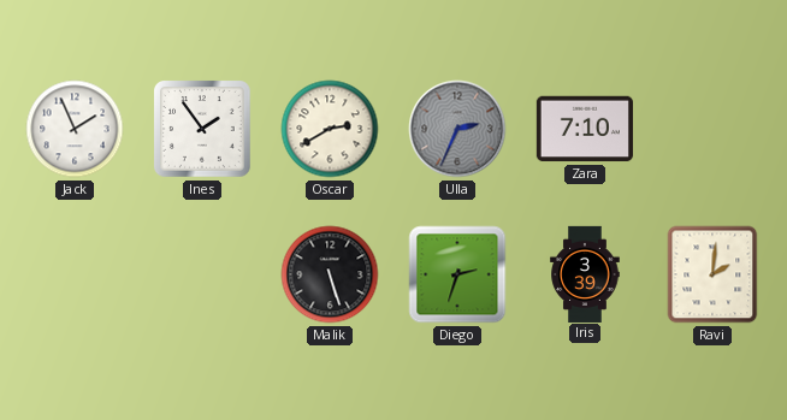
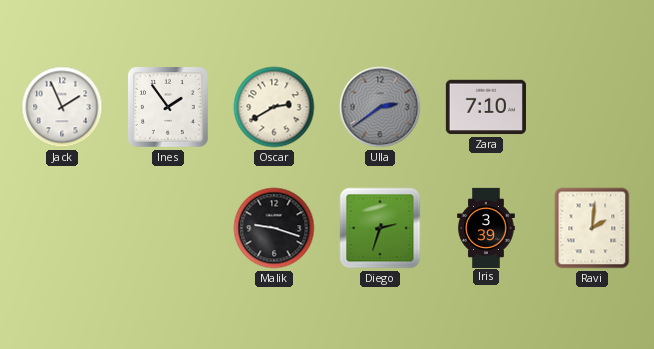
Ulla: 2:34 -> 2:39 (380, 107)
Malik: 5:27 -> 9:18 (274, 228)
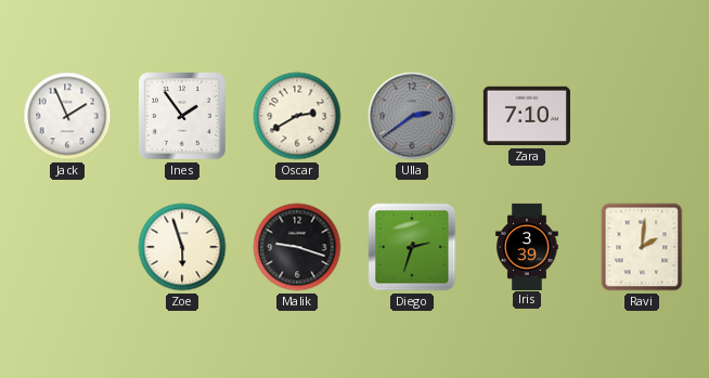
Zoe: none -> 5:57 (182, 247)
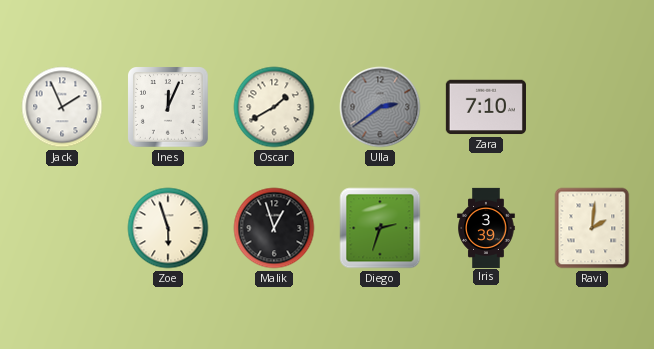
Ines: 1:54 -> 12:04 (169, 108)
Oscar: 2:40 -> 1:40 (274, 107)
Malik: 9:18 -> 12:57 (274, 228)
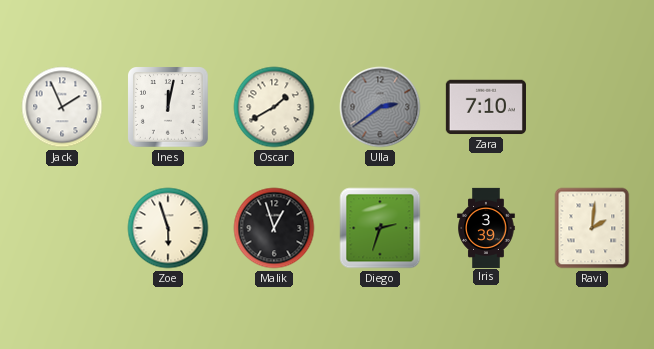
Ines: 12:04 -> 12:02 (169, 108)
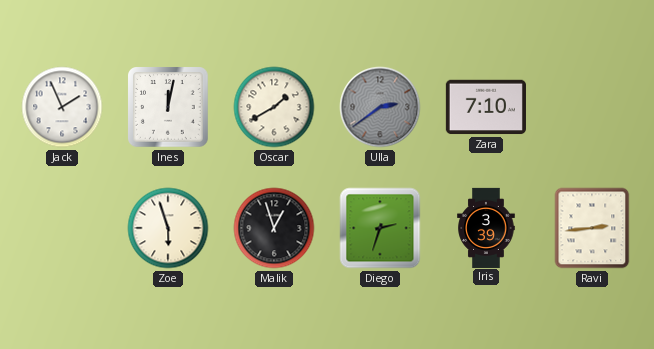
Ravi: 2:01 -> 2:44 (592, 228)
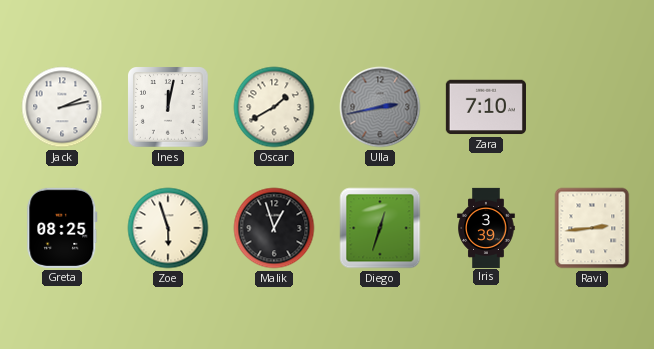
Jack: 1:56 -> 2:13 (62, 107)
Ulla: 2:39 -> 2:43 (380, 107)
Greta: none -> 08:25 (62, 228)
Diego: 2:33 -> 12:33 (380, 228)
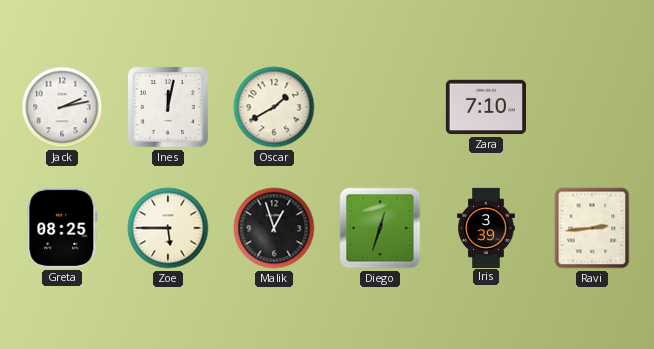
Ulla: 2:43 -> none (380, 107)
Zoe: 5:57 -> 5:45 (168, 228)
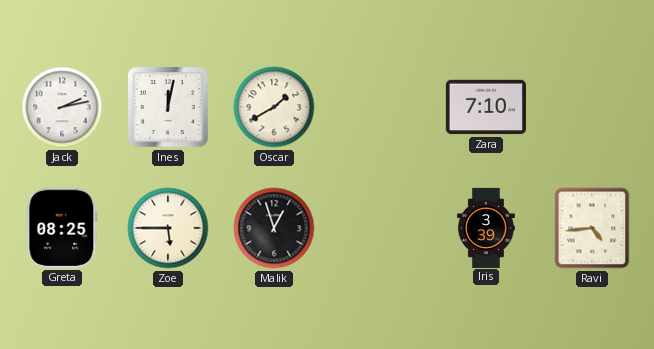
Diego: 12:33 -> none (380, 228)
Ravi: 2:44 -> 4:44 (592, 228)
